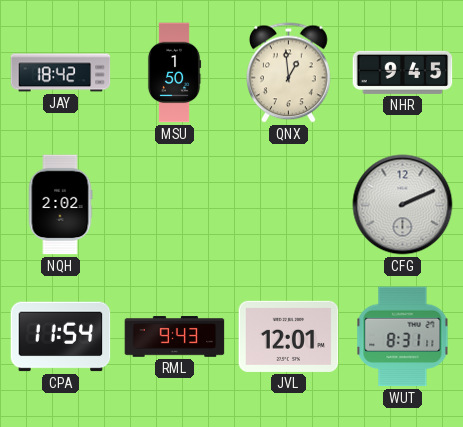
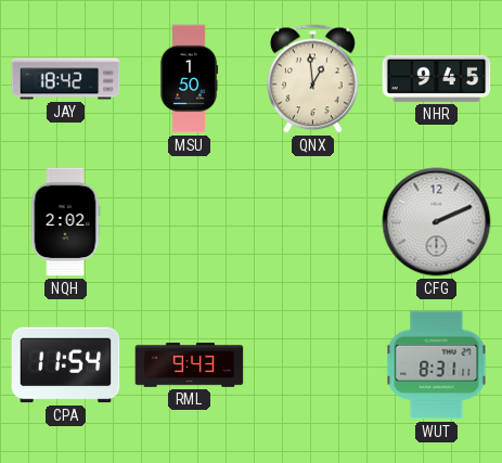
JVL: 12:01 -> none (289, 336)
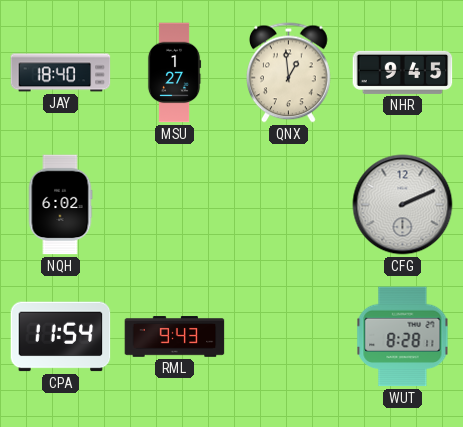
JAY: 18:42 -> 18:40 (61, 73)
MSU: 1:50 -> 1:27 (174, 73)
NQH: 2:02 -> 6:02 (60, 205)
WUT: 8:31 -> 8:28 (403, 337)
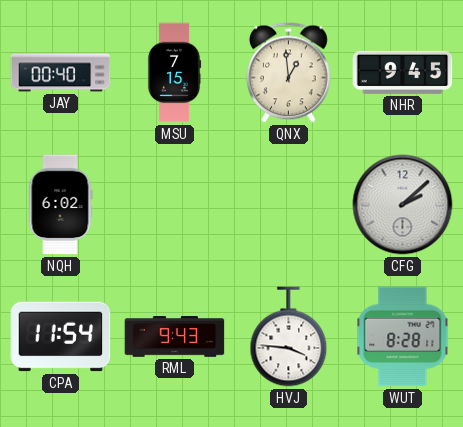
JAY: 18:40 -> 00:40 (61, 73)
MSU: 1:27 -> 7:15 (174, 73)
CFG: 2:11 -> 2:08 (403, 205)
HVJ: none -> 3:46 (289, 337)
